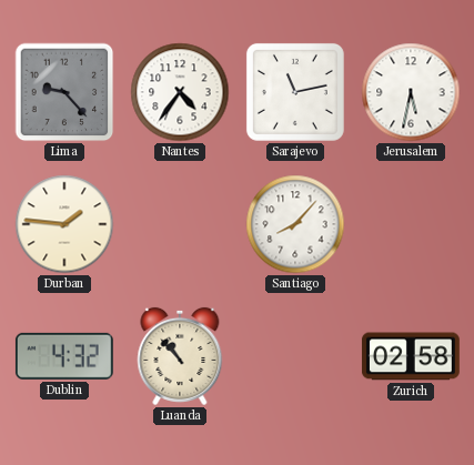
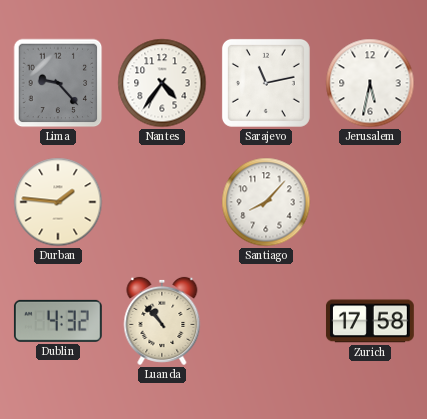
Zurich: 02:58 -> 17:58 (370, 321)
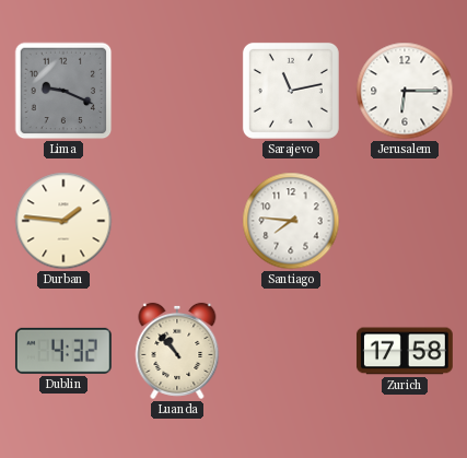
Lima: 9:23 -> 9:19 (63, 91)
Nantes: 4:36 -> none (162, 83)
Jerusalem: 5:32 -> 6:15 (405, 91)
Santiago: 8:07 -> 7:46 (291, 221)
